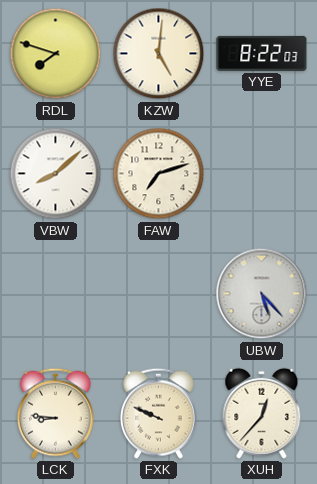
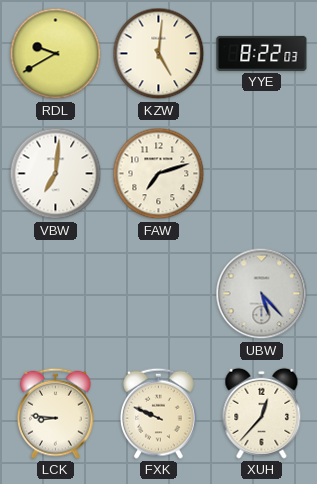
RDL: 7:48 -> 9:40 (56, 54)
VBW: 8:08 -> 7:01 (56, 174)
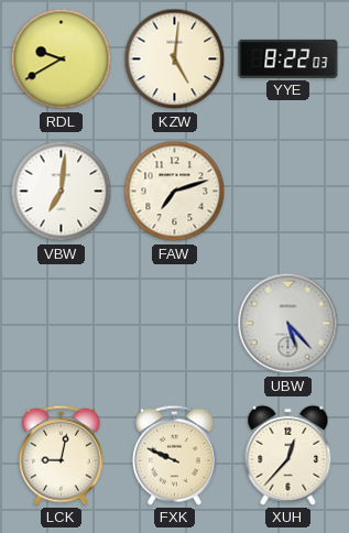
LCK: 8:46 -> 9:02 (62, 455)
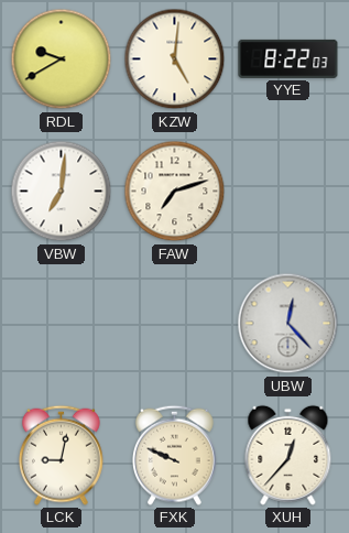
UBW: 5:23 -> 12:23 (288, 324)
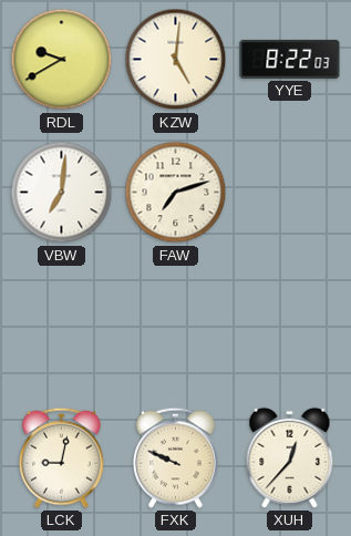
UBW: 12:23 -> none (288, 324)
